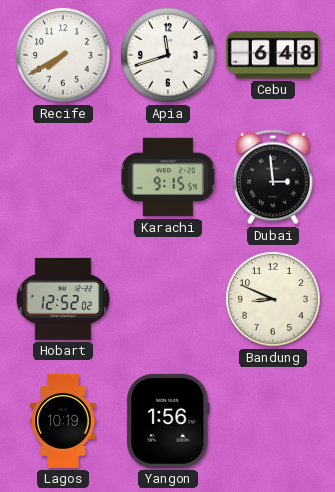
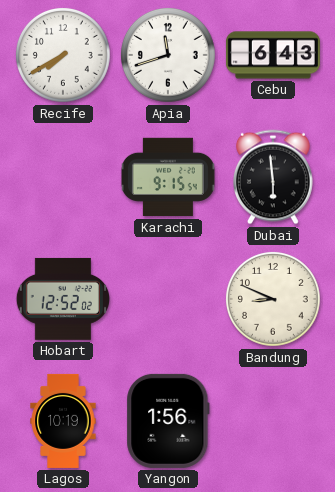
Cebu: 6:48 -> 6:43 (273, 55)
Dubai: 2:59 -> 5:59 (274, 177)
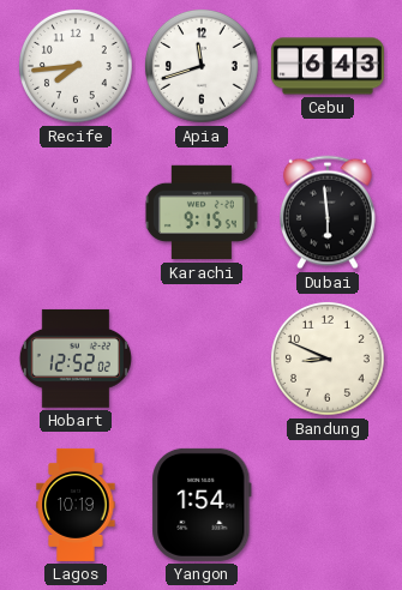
Recife: 7:40 -> 7:44 (77, 67)
Yangon: 1:56 -> 1:54 (202, 505)
